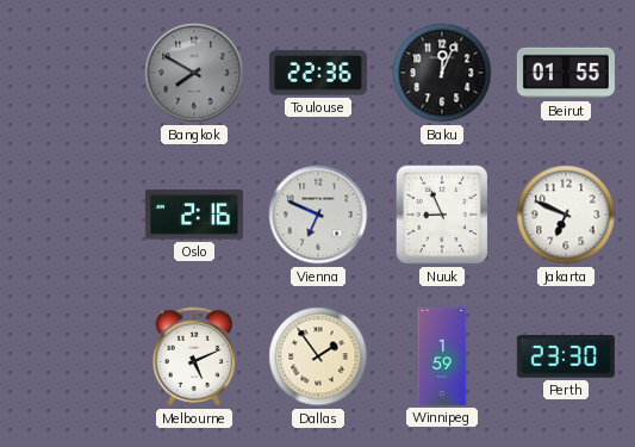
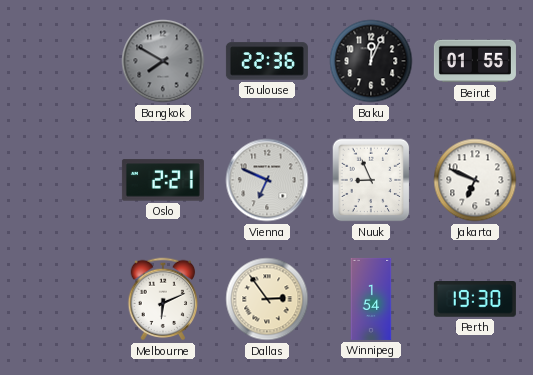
Oslo: 2:16 -> 2:21 (163, 180)
Melbourne: 5:11 -> 6:11 (163, 299)
Dallas: 1:54 -> 2:54 (267, 299)
Winnipeg: 1:59 -> 1:54 (371, 299)
Perth: 23:30 -> 19:30 (475, 300)
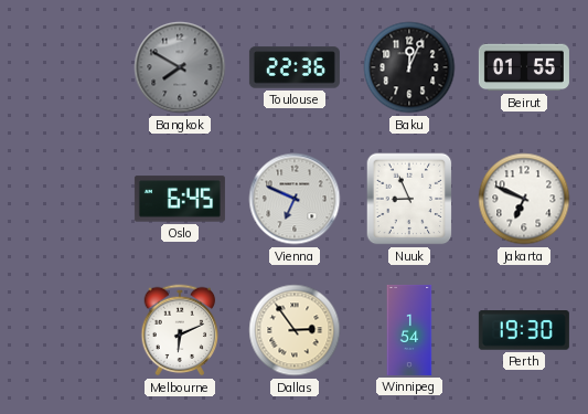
Oslo: 2:21 -> 6:45 (180, 199)
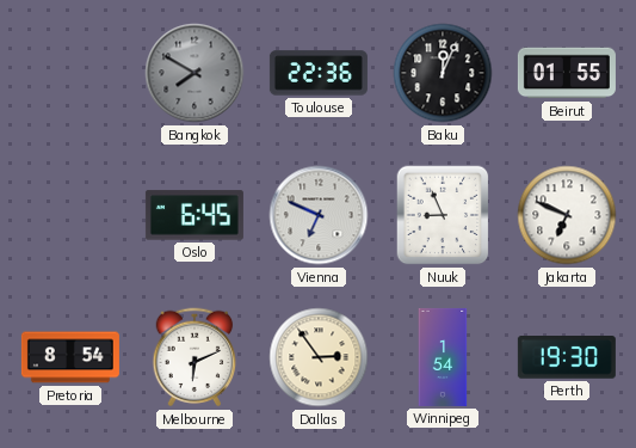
Pretoria: none -> 8:54 (70, 357)
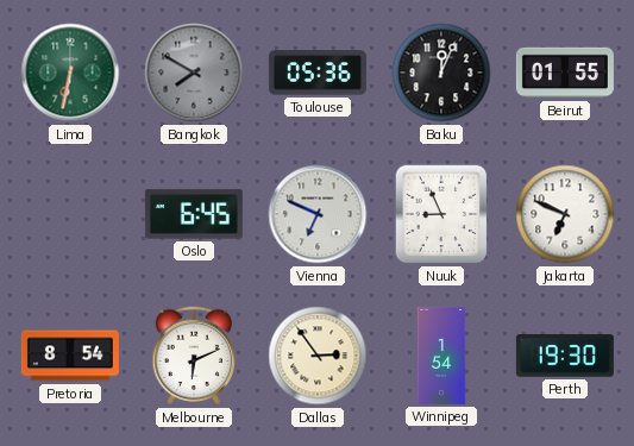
Lima: none -> 6:32 (70, 73)
Toulouse: 22:36 -> 05:36 (318, 73)
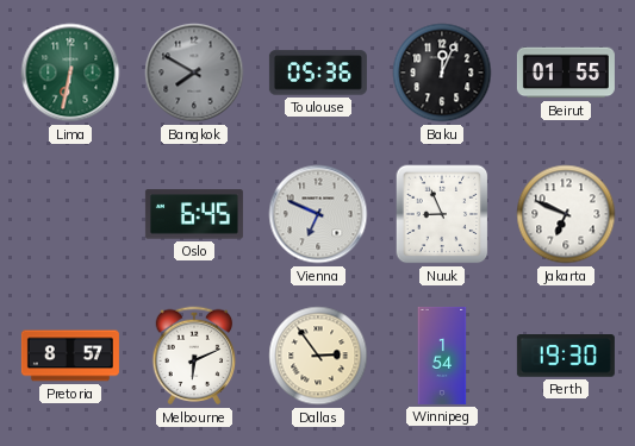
Pretoria: 8:54 -> 8:57 (70, 356)
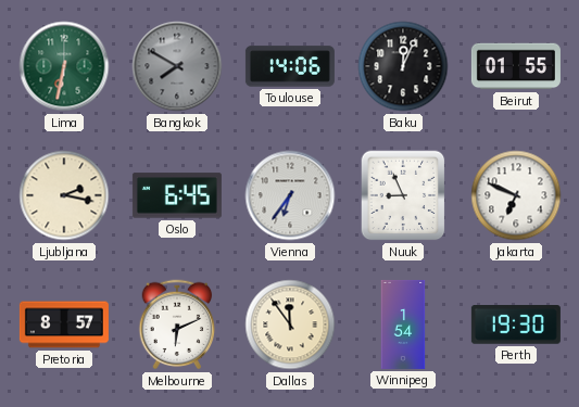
Toulouse: 05:36 -> 14:06 (290, 66)
Ljubljana: none -> 2:17 (64, 195)
Vienna: 6:49 -> 6:36 (290, 195)
Dallas: 2:54 -> 11:54 (290, 325)
